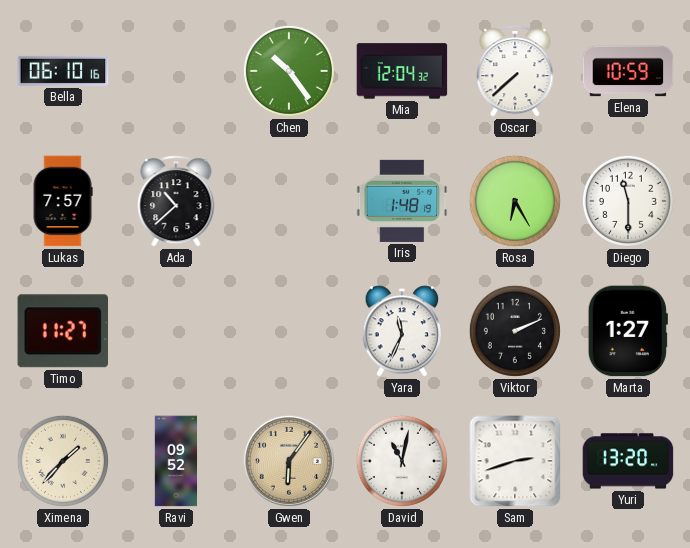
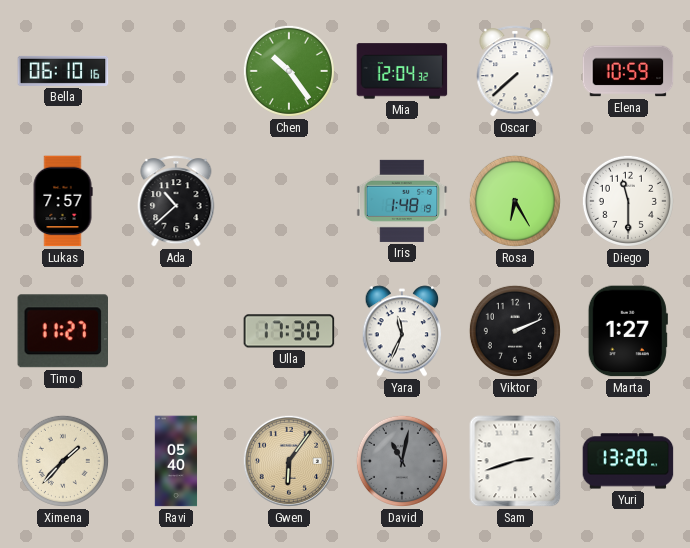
Ulla: none -> 17:30 (289, 331)
Ravi: 09:52 -> 05:40 (176, 461)
David dial: white -> grey (402, 461)
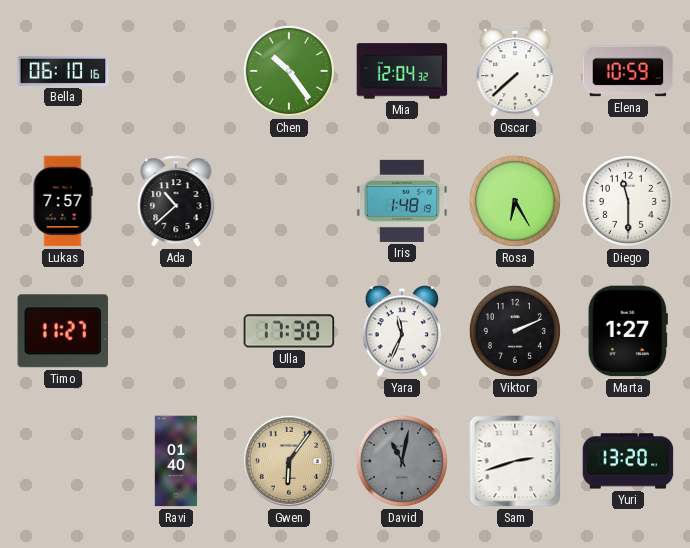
Ximena: 1:37 -> none (63, 461)
Ravi: 05:40 -> 01:40 (176, 461)
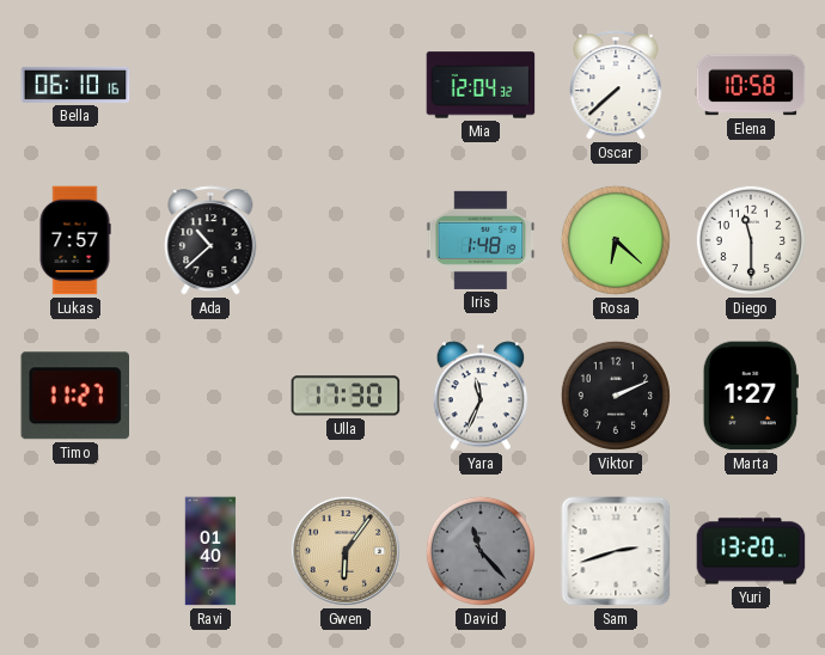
Chen: 10:24 -> none (289, 71)
Elena: 10:59 -> 10:58 (751, 85)
Rosa: 6:25 -> 6:22 (616, 240)
David: 11:02 -> 11:23 (481, 551)
